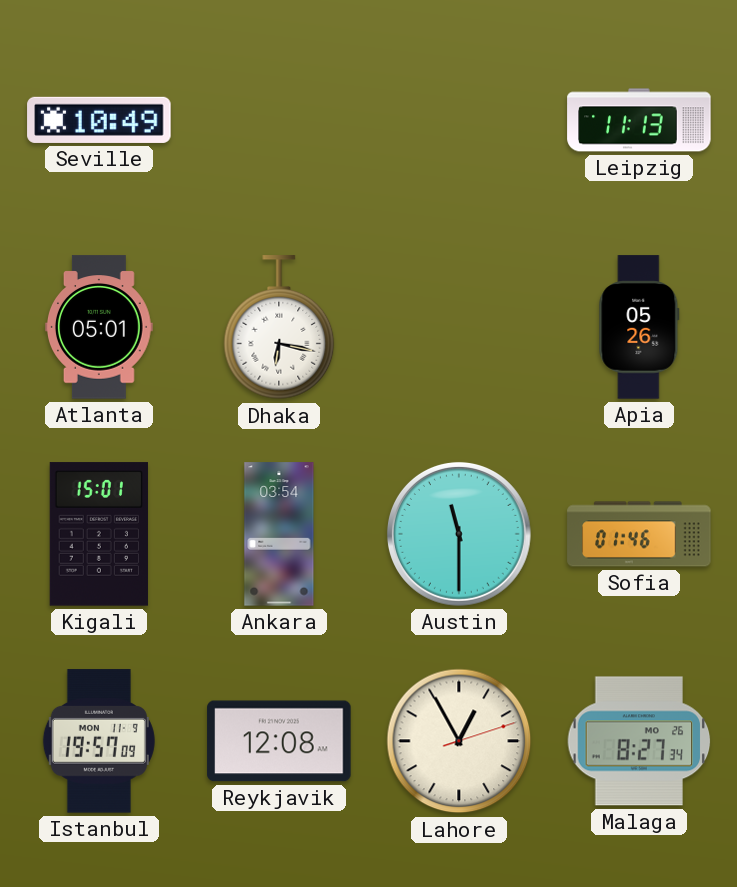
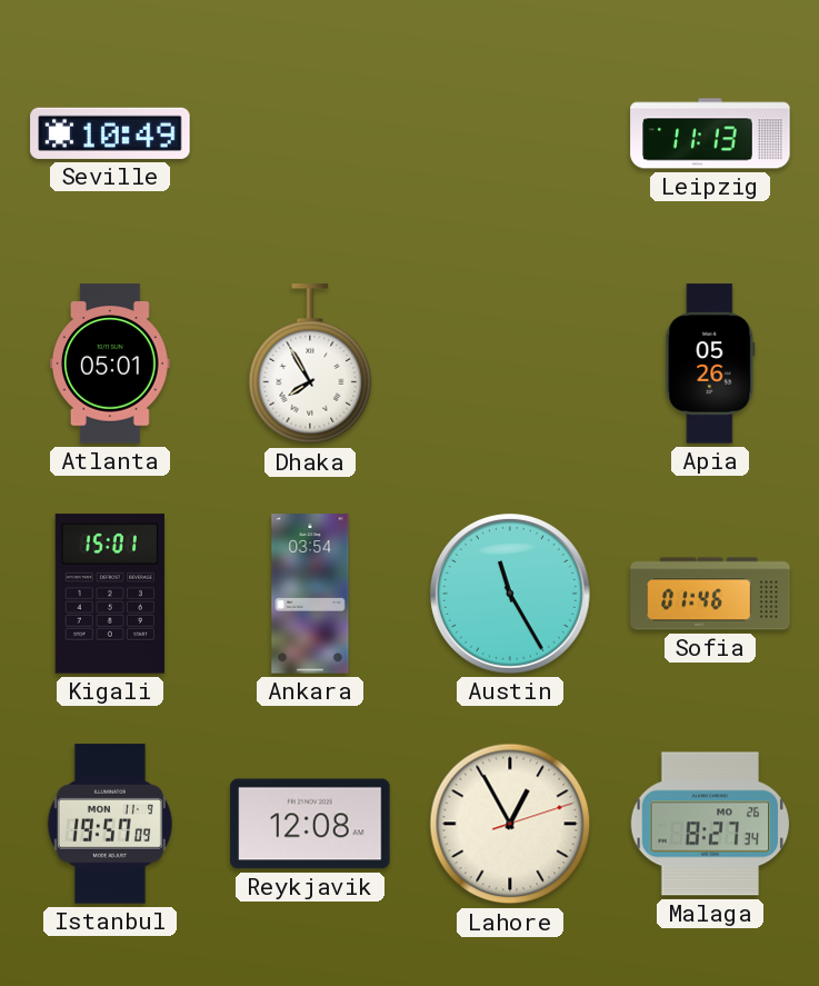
Dhaka: 6:17 -> 7:55 (310, 365)
Austin: 11:30 -> 11:25 (510, 594)
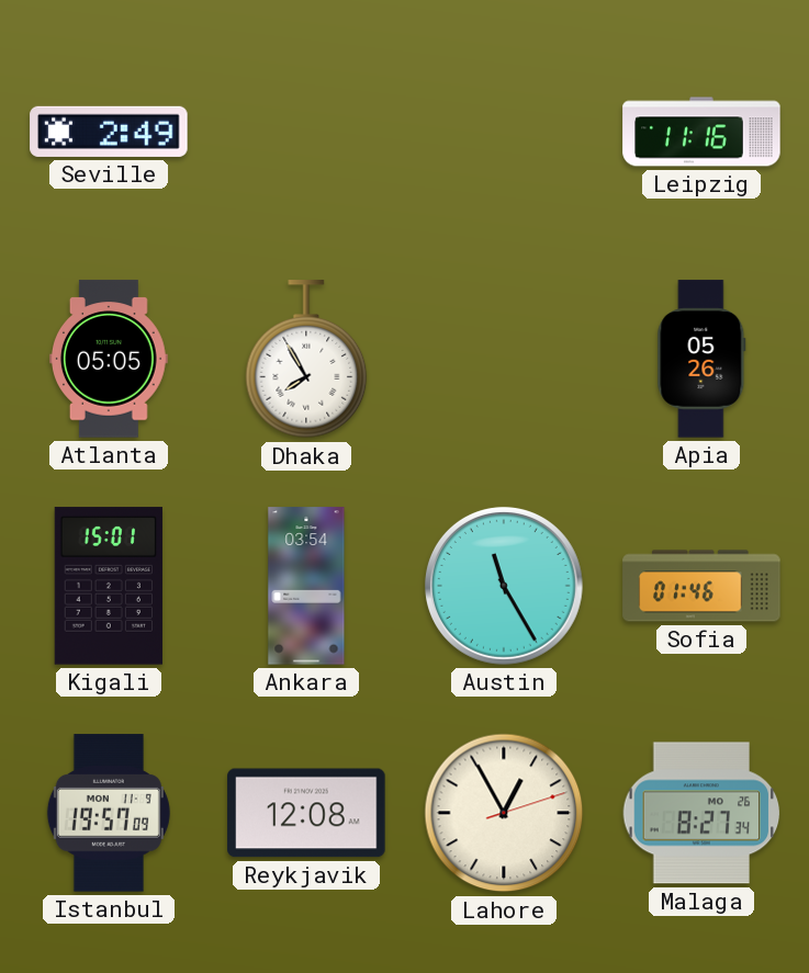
Seville: 10:49 -> 2:49 (109, 132)
Leipzig: 11:13 -> 11:16 (701, 132)
Atlanta: 05:01 -> 05:05 (110, 359)
